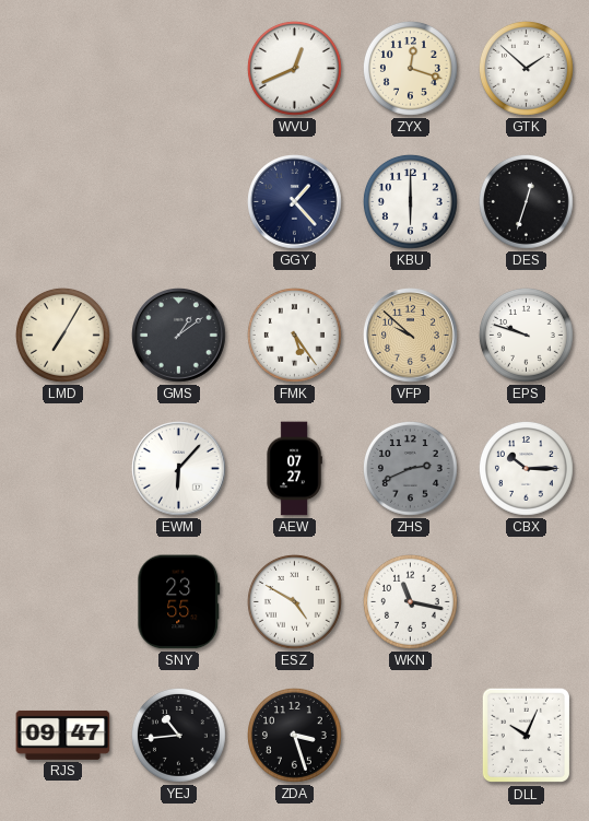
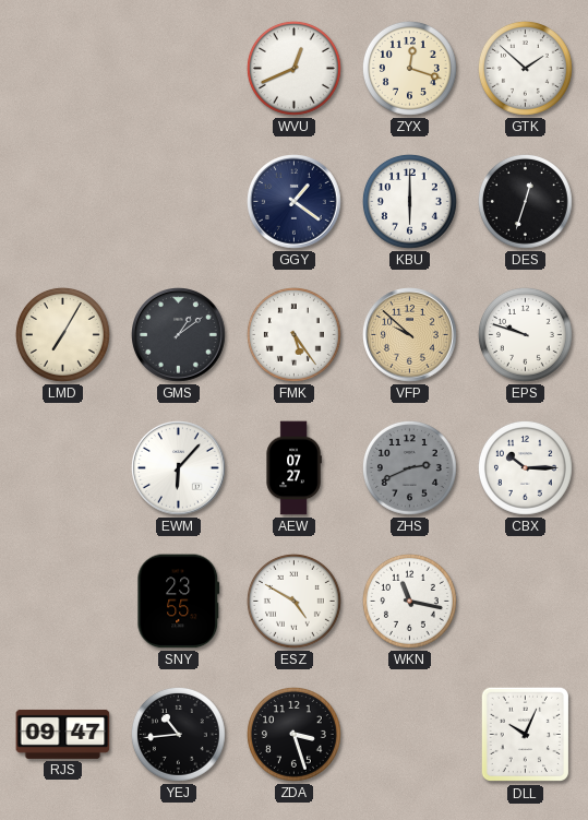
GGY: 1:23 -> 1:21 (295, 202)
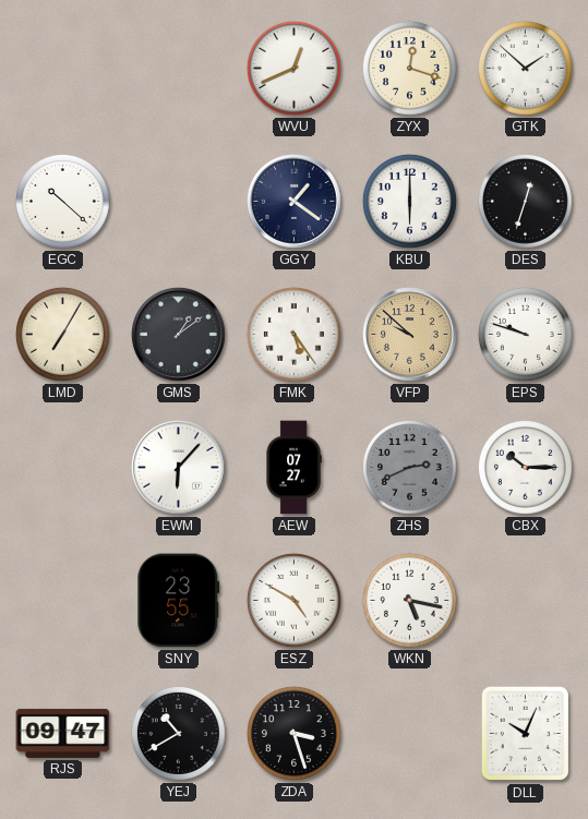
EGC: none -> 10:22 (62, 201)
WKN: 11:17 -> 5:17 (409, 600)
YEJ: 10:44 -> 10:40 (178, 733)
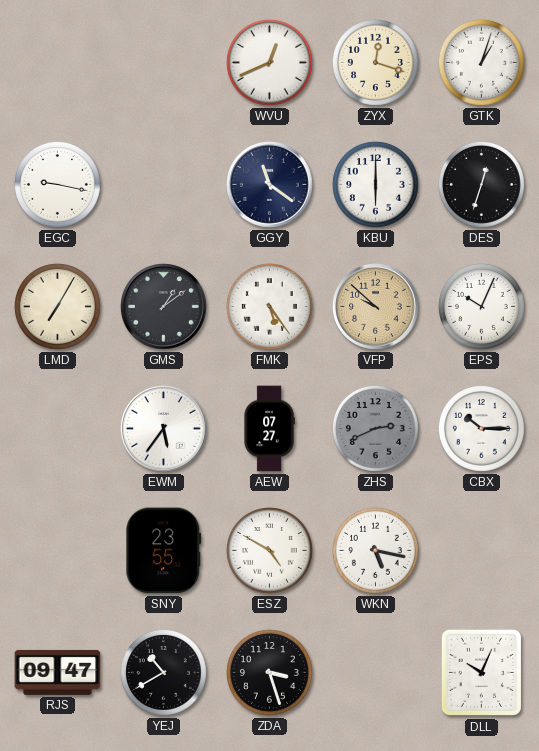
GTK: 1:52 -> 1:03 (481, 62)
EGC: 10:22 -> 9:17 (57, 184)
GGY: 1:21 -> 11:21 (270, 185)
EPS: 9:48 -> 10:04 (481, 306)
EWM: 6:07 -> 5:36 (164, 429)
